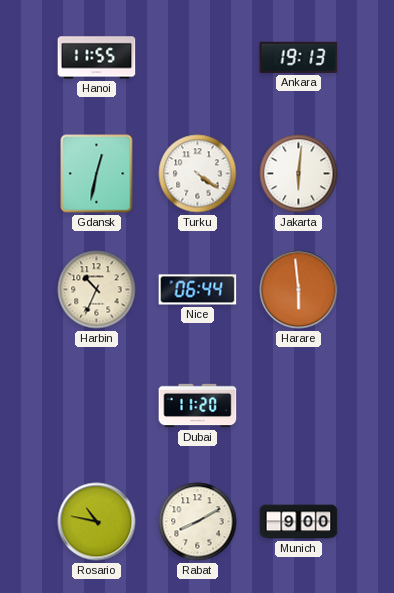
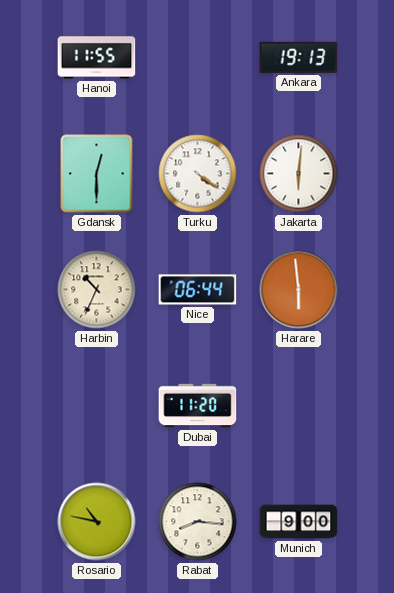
Gdansk: 12:32 -> 12:30 (97, 174)
Rabat: 8:10 -> 8:16 (198, 522)
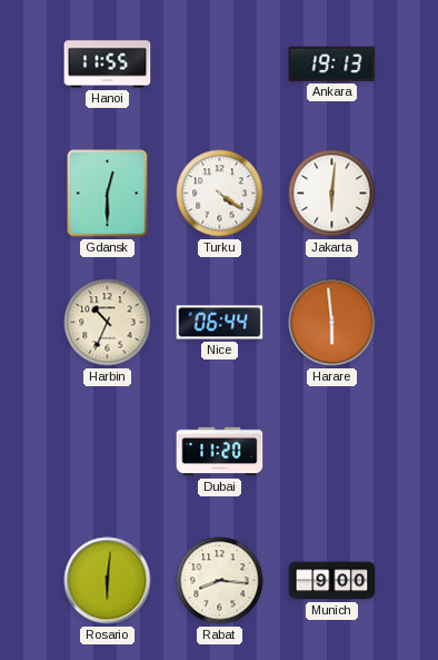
Rosario: 10:47 -> 6:01 (108, 581)
